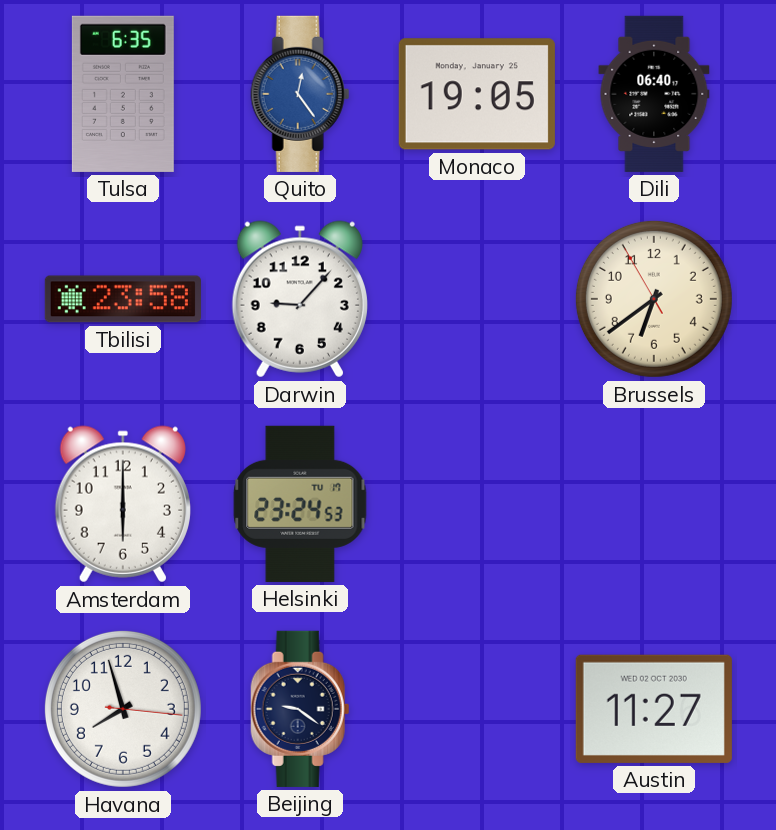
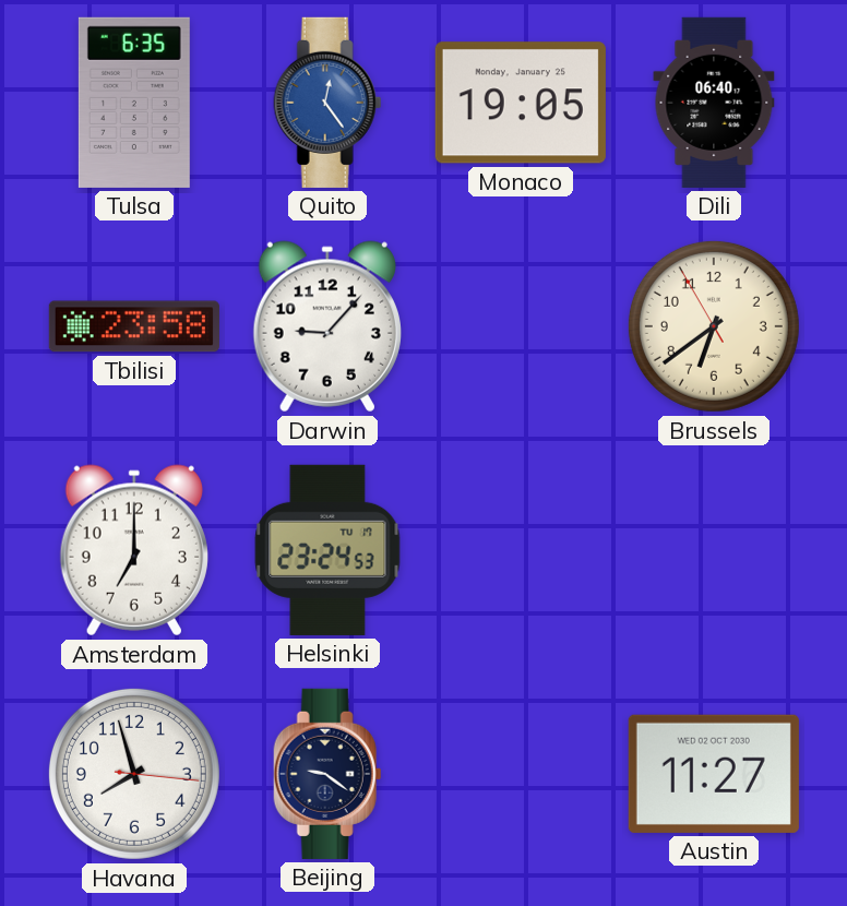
Amsterdam: 6:00 -> 7:00 (134, 550)
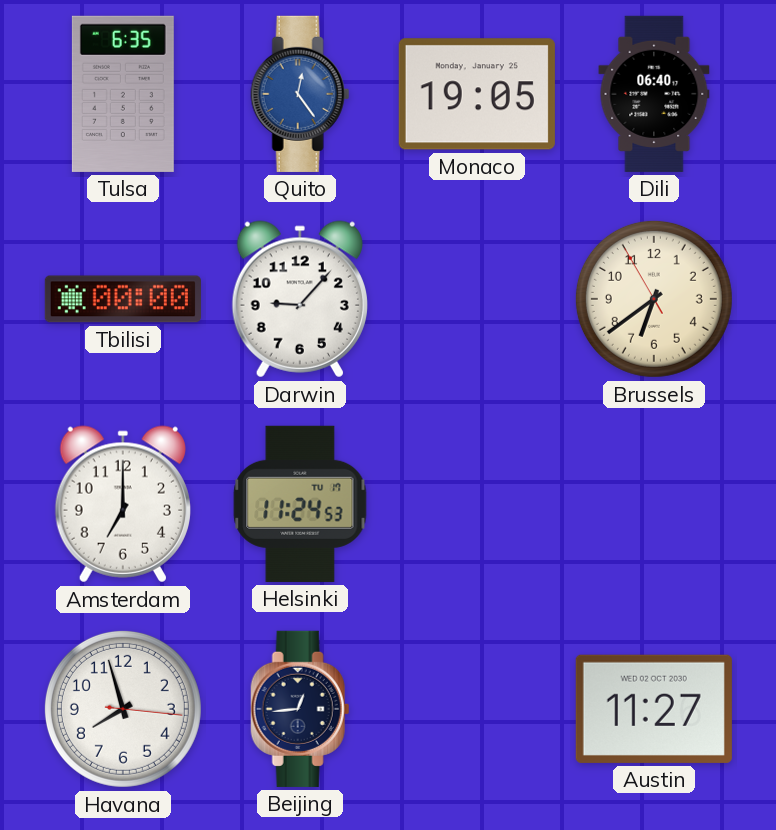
Tbilisi: 23:58 -> 00:00 (123, 299)
Helsinki: 23:24 -> 11:24 (300, 504)
Beijing: 9:21 -> 12:44 (300, 709)
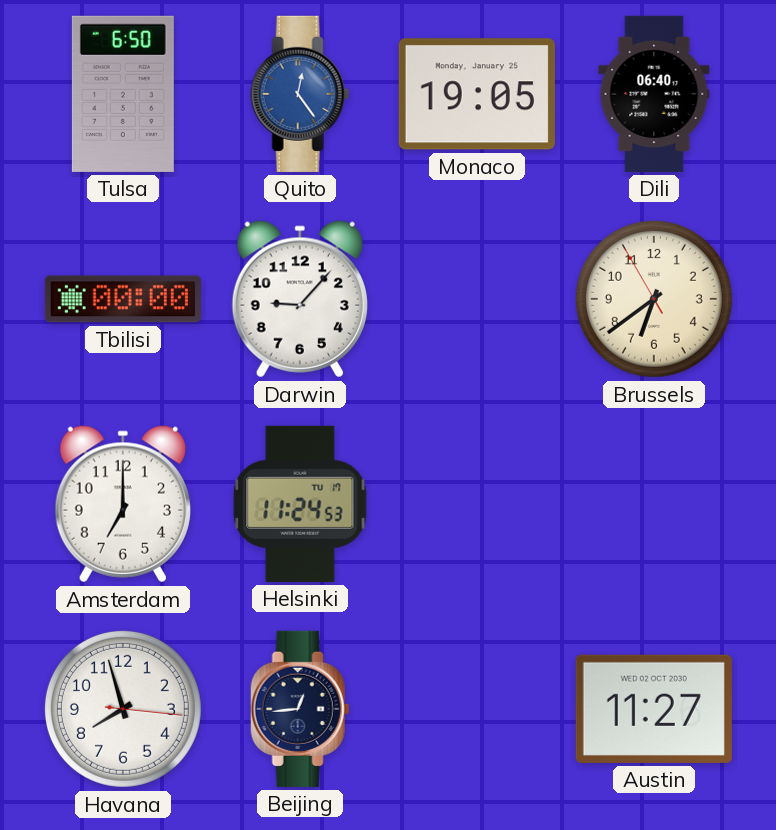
Tulsa: 6:35 -> 6:50 (123, 94)
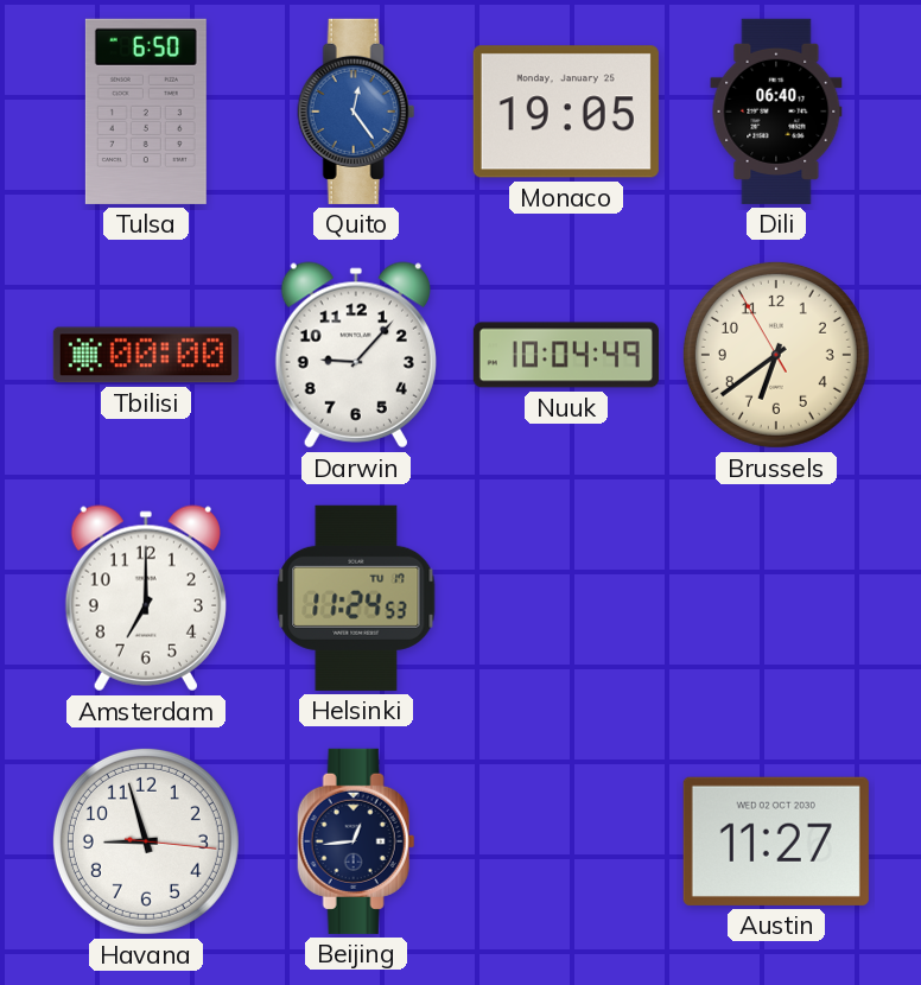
Nuuk: none -> 10:04 (566, 355)
Havana: 7:57 -> 8:57 (146, 841)
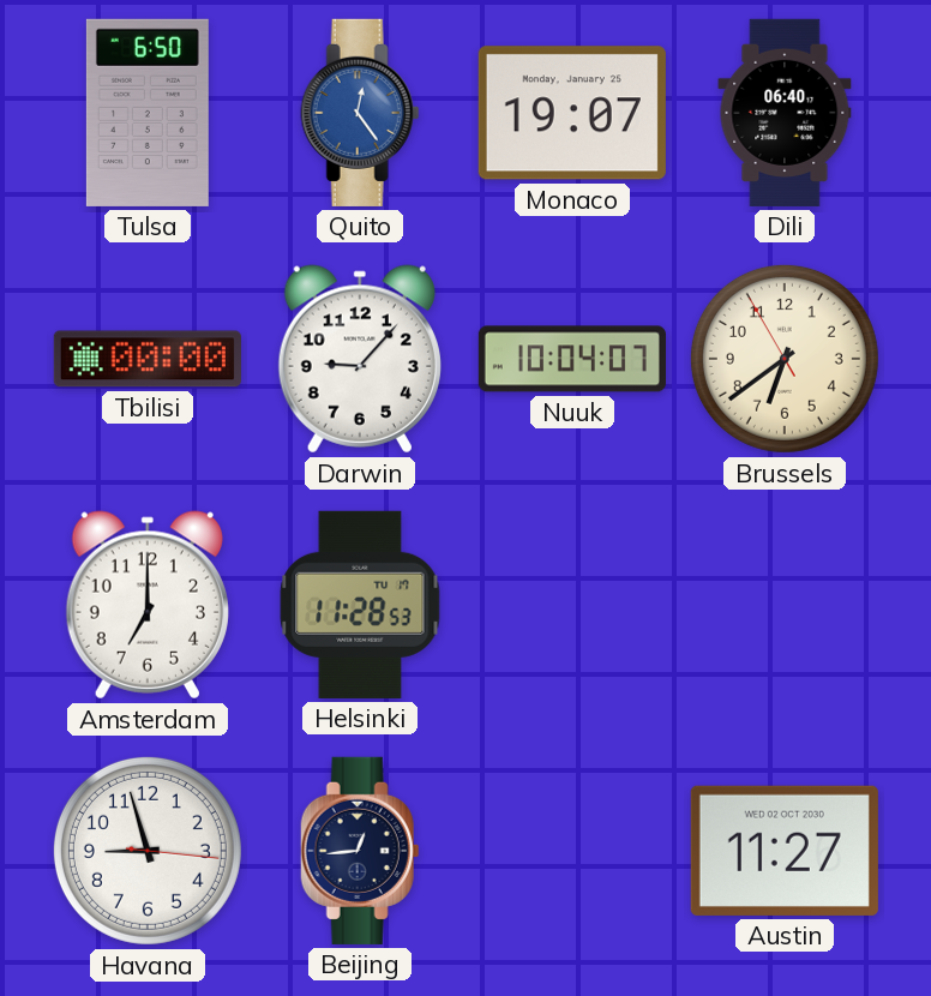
Monaco: 19:05 -> 19:07 (572, 113)
Nuuk: 10:04:49 -> 10:04:07 (572, 359)
Helsinki: 11:24 -> 11:28 (360, 605)
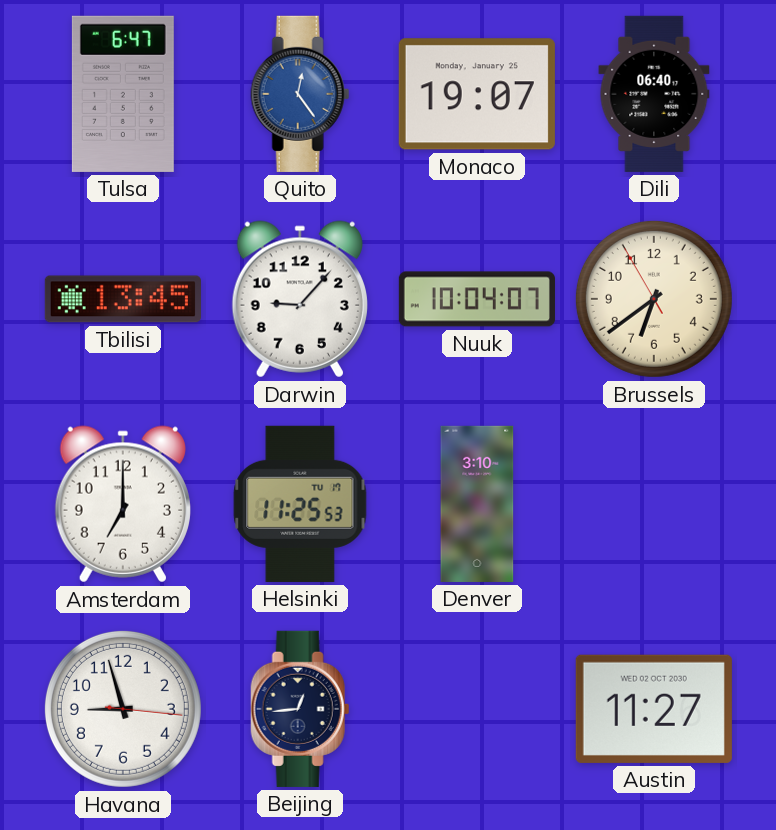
Tulsa: 6:50 -> 6:47 (123, 94)
Tbilisi: 00:00 -> 13:45 (123, 299)
Helsinki: 11:28 -> 11:25 (300, 504)
Denver: none -> 3:10 (477, 504)
